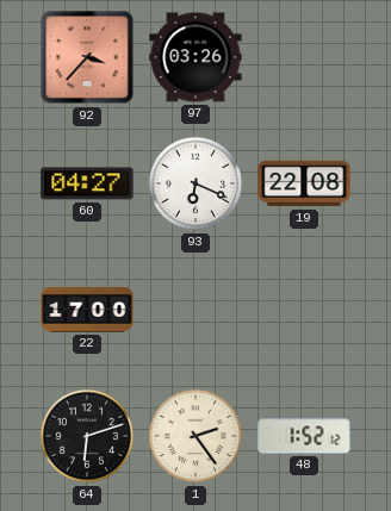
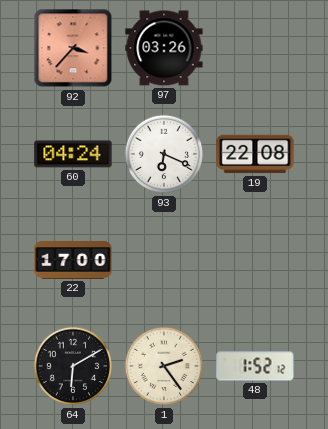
60: 04:27 -> 04:24 (73, 154)
64: 6:12 -> 6:10 (73, 366)
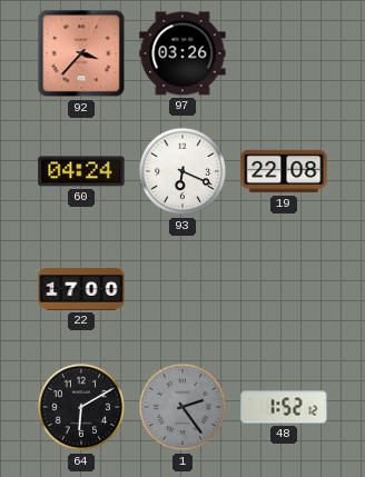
1 dial: cream -> grey (182, 407)
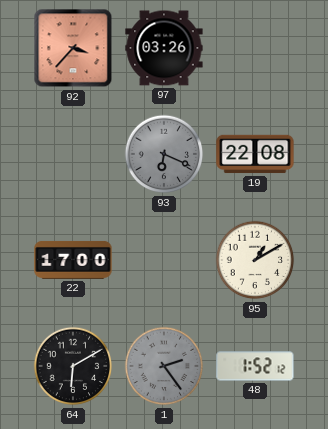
60: 04:24 -> none (81, 171)
93 dial: white -> grey (164, 154)
95: none -> 1:10 (255, 260)
